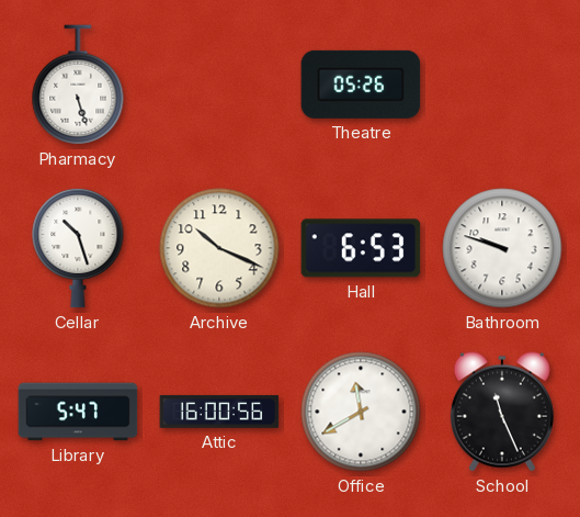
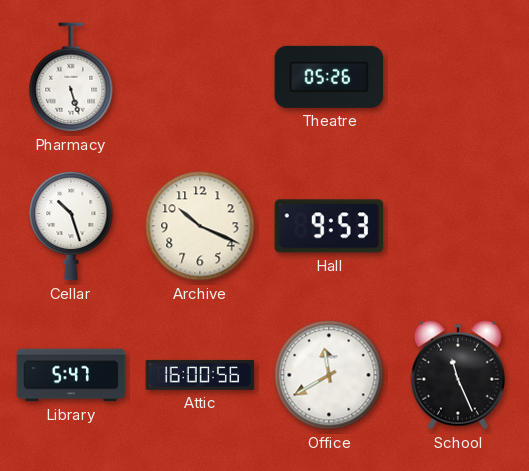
Hall: 6:53 -> 9:53 (329, 226)
Bathroom: 9:48 -> none (502, 248)
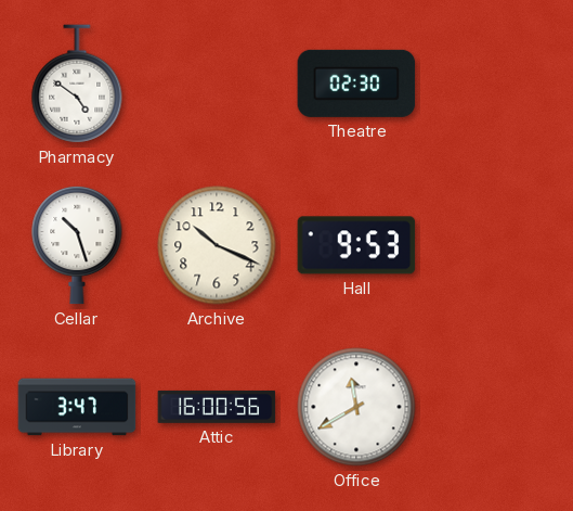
Pharmacy: 5:27 -> 4:51 (77, 84)
Theatre: 05:26 -> 02:30 (356, 84)
Library: 5:47 -> 3:47 (77, 407)
School: 11:26 -> none (458, 375)
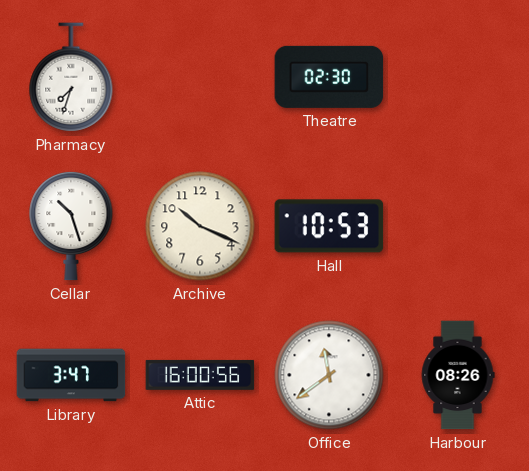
Pharmacy: 4:51 -> 7:33 (71, 77)
Hall: 9:53 -> 10:53 (329, 226)
Office: 11:40 -> 11:39 (329, 375)
Harbour: none -> 08:26 (458, 375)
